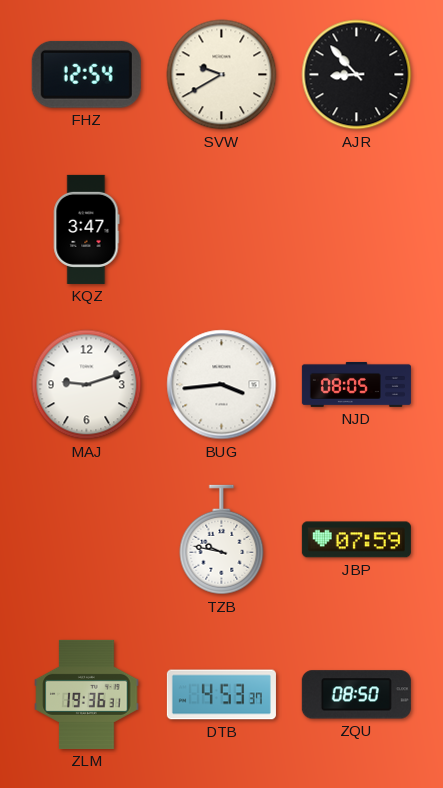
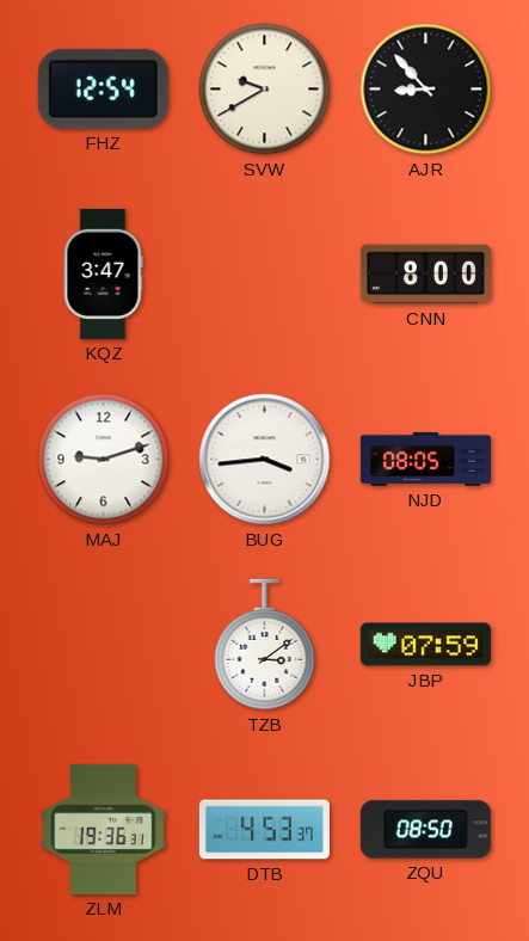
CNN: none -> 8:00 (425, 275)
TZB: 9:47 -> 3:09 (265, 645)
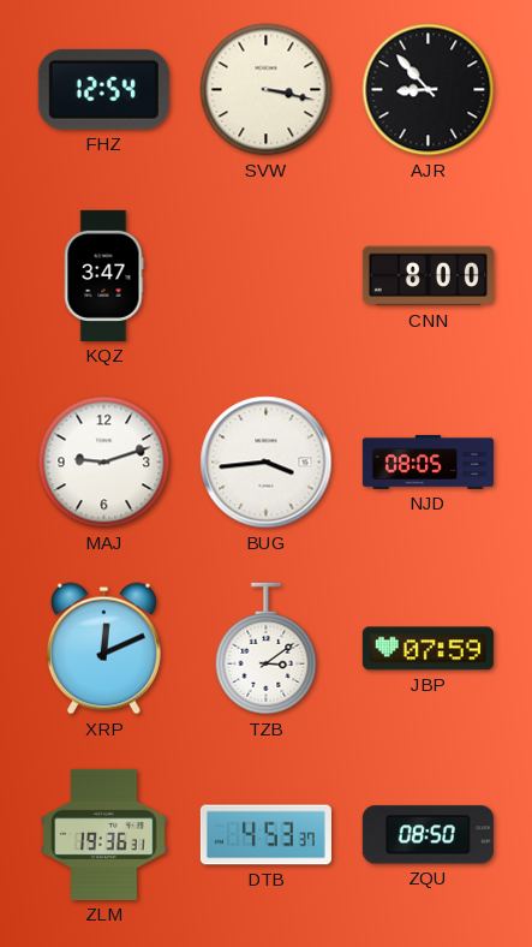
SVW: 9:40 -> 3:17 (267, 90)
XRP: none -> 12:11 (103, 649)
